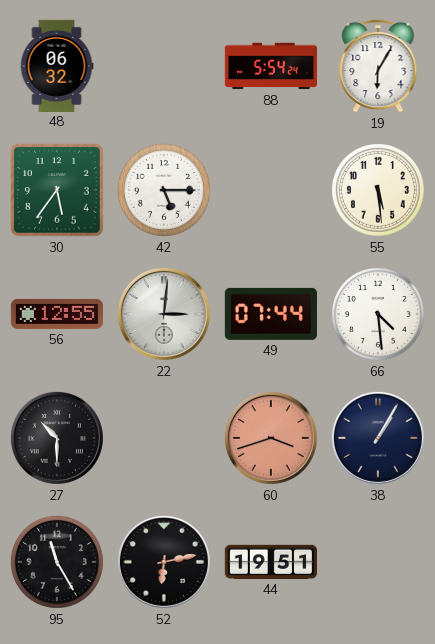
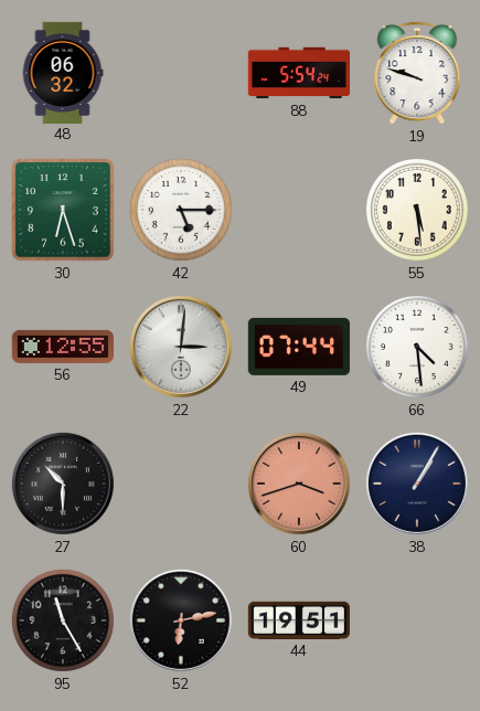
19: 6:05 -> 9:48 (417, 73)
30: 5:36 -> 6:27 (63, 210)
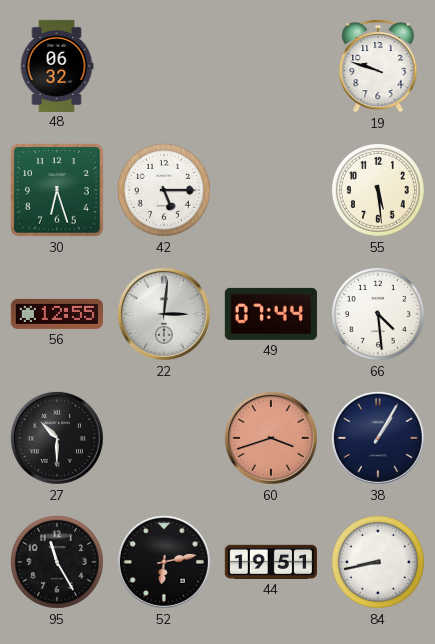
88: 5:54 -> none (298, 73)
84: none -> 8:43 (378, 562)
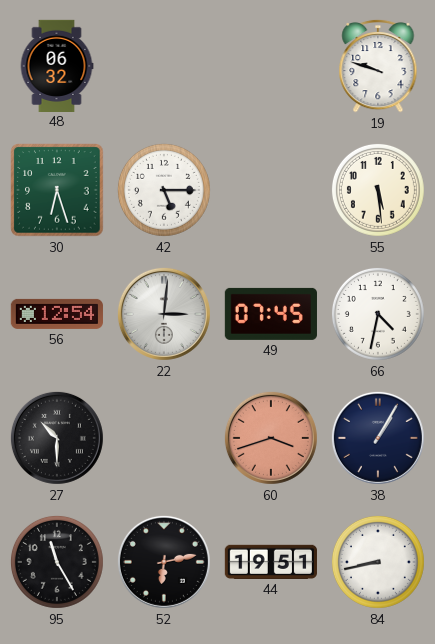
56: 12:55 -> 12:54 (56, 314)
49: 07:44 -> 07:45 (271, 314)
66: 4:29 -> 4:32 (378, 314)
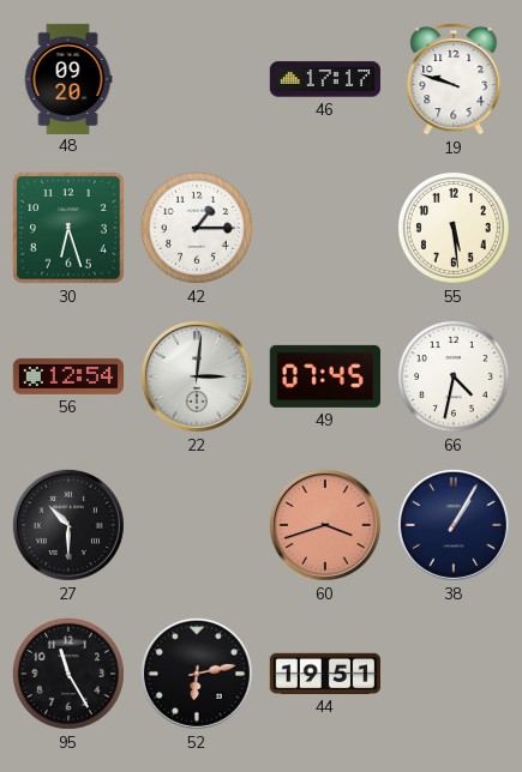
48: 06:32 -> 09:20 (68, 78)
46: none -> 17:17 (325, 79)
42: 5:15 -> 1:15 (197, 228)
84: 8:43 -> none (378, 562)
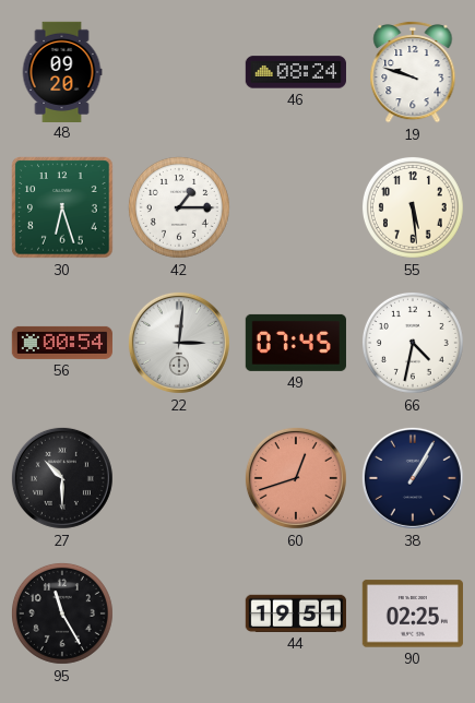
46: 17:17 -> 08:24 (296, 72)
56: 12:54 -> 00:54 (61, 343)
60: 3:42 -> 12:42 (296, 478)
52: 6:13 -> none (197, 674)
90: none -> 02:25 (413, 613)
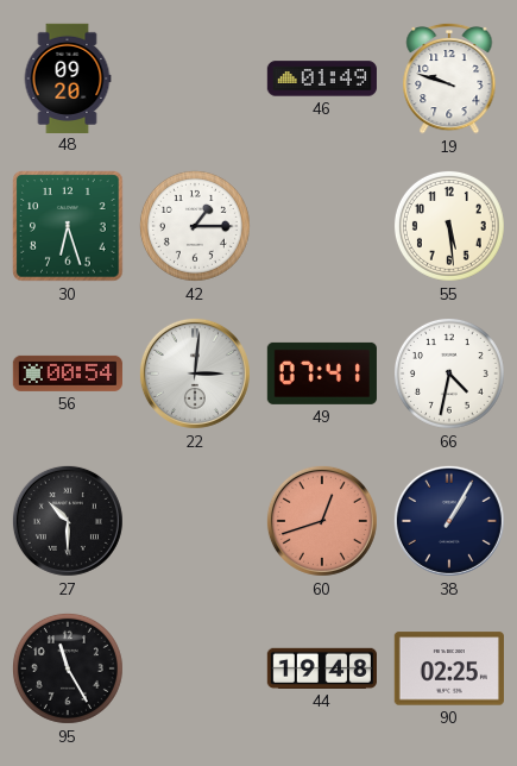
46: 08:24 -> 01:49 (322, 79)
49: 07:45 -> 07:41 (322, 373)
44: 19:51 -> 19:48 (322, 668)
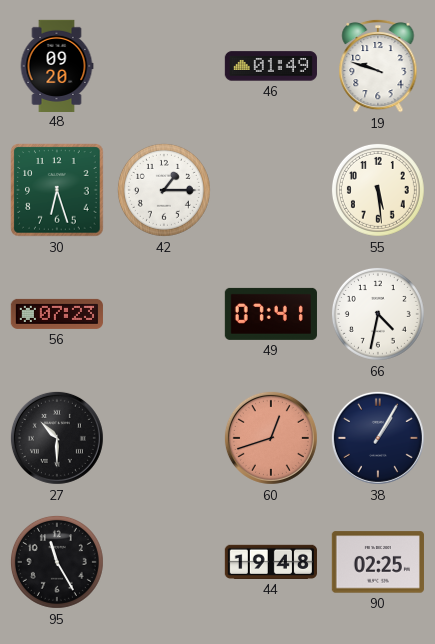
56: 00:54 -> 07:23 (56, 314)
22: 3:01 -> none (195, 373)
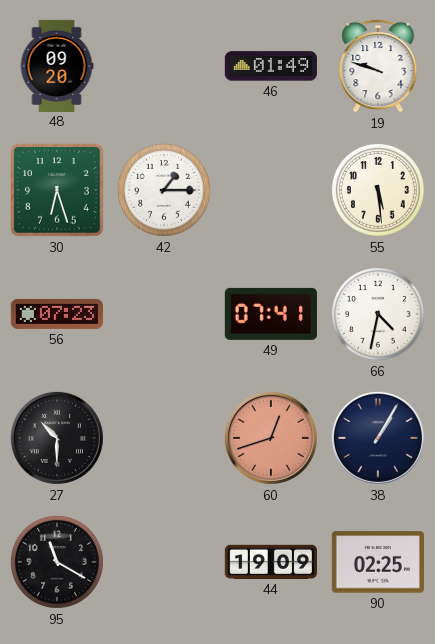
95: 11:25 -> 11:20 (57, 562)
44: 19:48 -> 19:09 (271, 562)
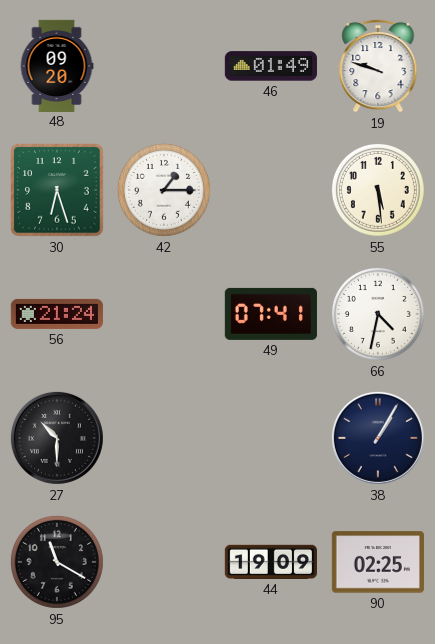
56: 07:23 -> 21:24 (56, 314)
60: 12:42 -> none (271, 438)
